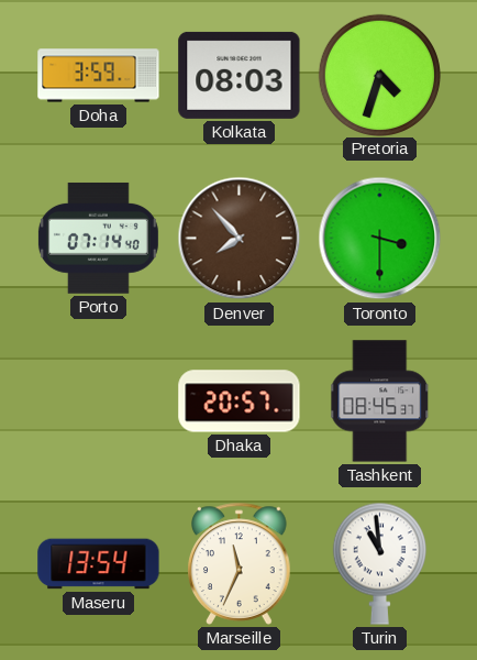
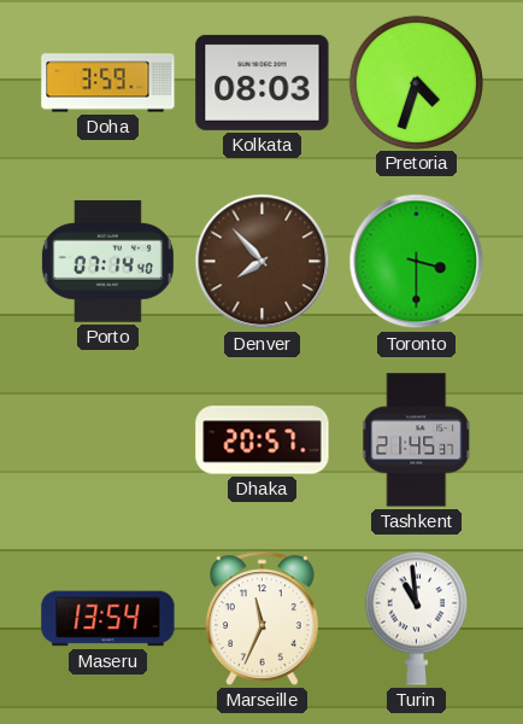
Tashkent: 08:45 -> 21:45 (417, 440)
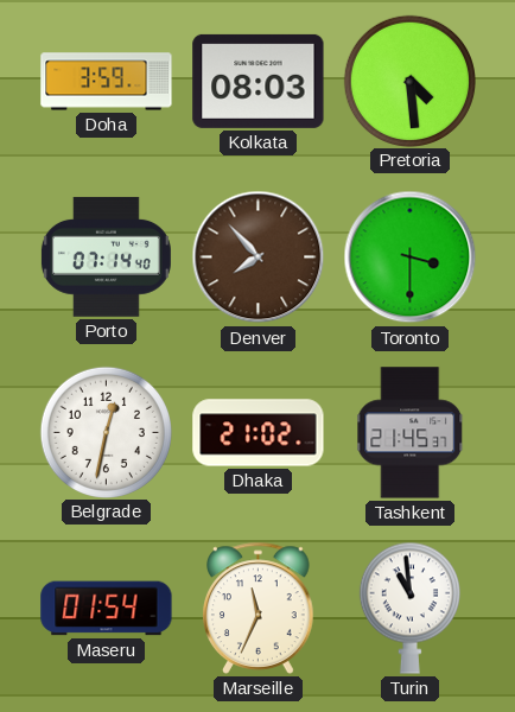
Pretoria: 4:33 -> 4:29 (409, 81)
Belgrade: none -> 12:32 (106, 432)
Dhaka: 20:57 -> 21:02 (259, 433)
Maseru: 13:54 -> 01:54 (107, 609)
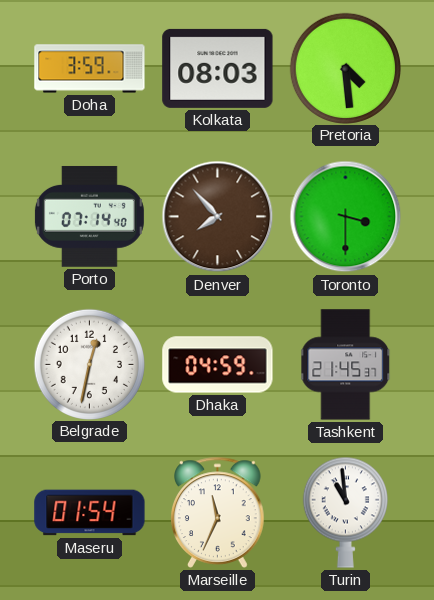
Dhaka: 21:02 -> 04:59 (218, 365)
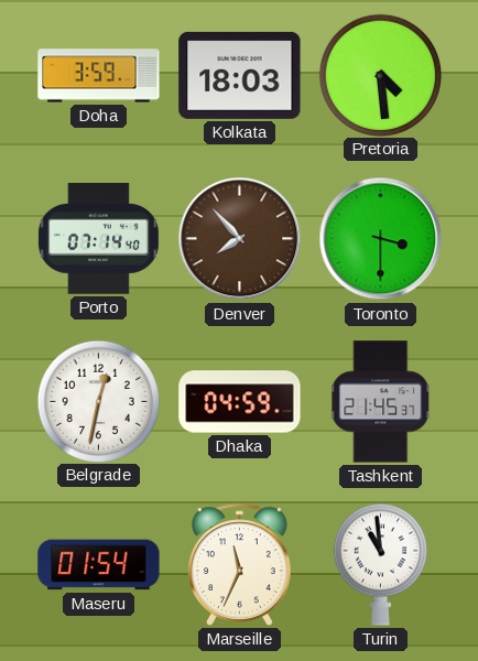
Kolkata: 08:03 -> 18:03 (240, 75)
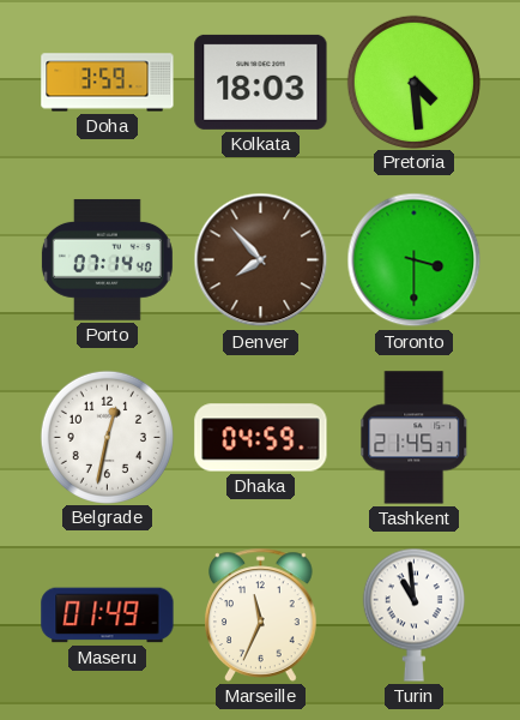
Maseru: 01:54 -> 01:49 (108, 616)
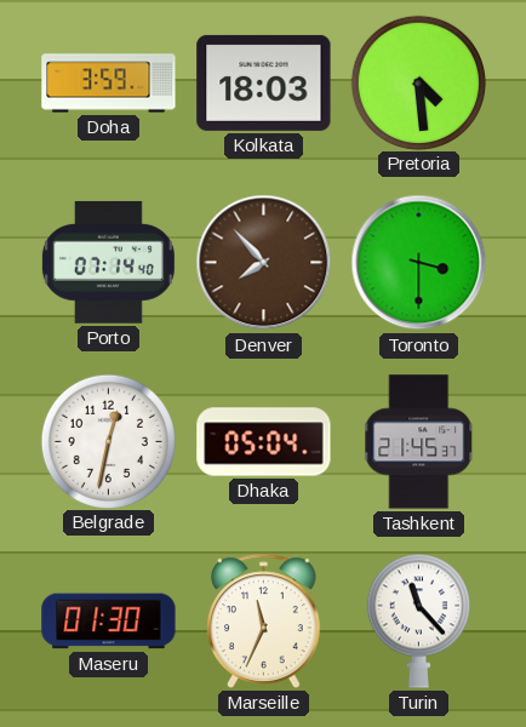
Dhaka: 04:59 -> 05:04 (264, 442)
Maseru: 01:49 -> 01:30 (109, 622)
Turin: 10:59 -> 11:23 (418, 620)
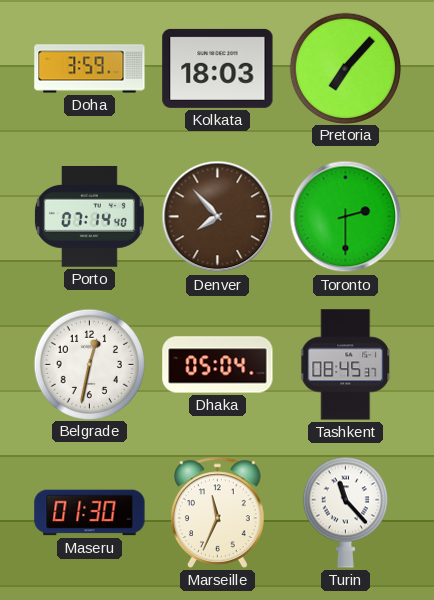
Pretoria: 4:29 -> 7:07 (345, 68)
Toronto: 3:30 -> 2:30 (346, 217)
Tashkent: 21:45 -> 08:45 (346, 365)
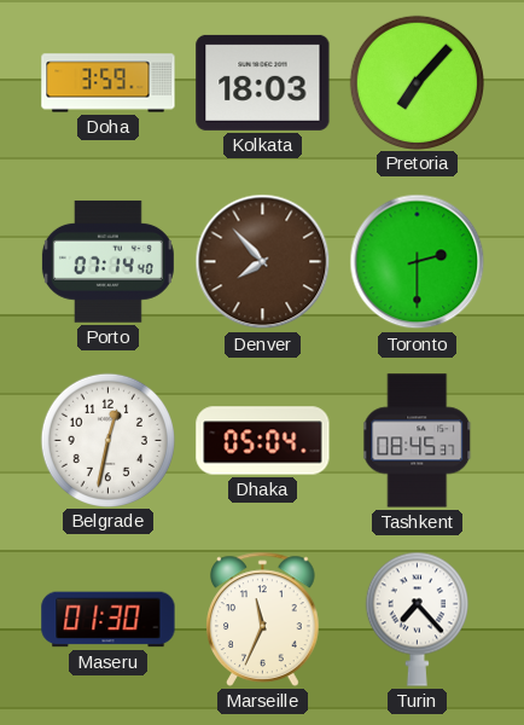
Turin: 11:23 -> 7:23 (417, 619)
